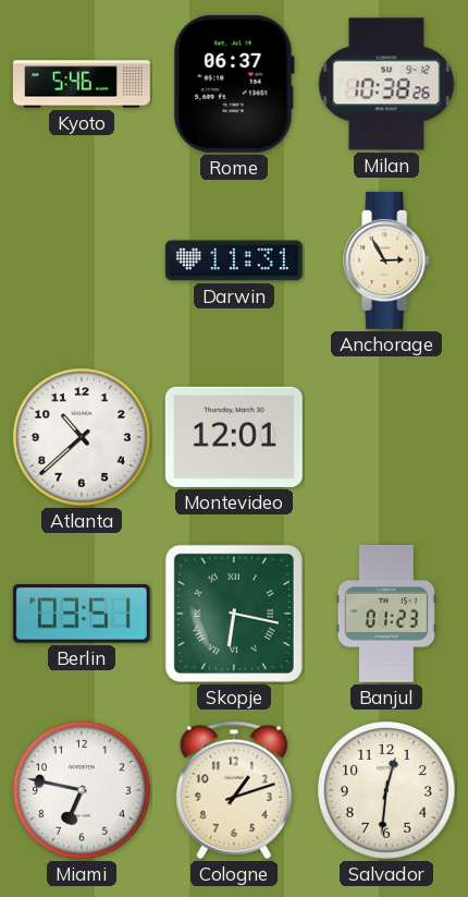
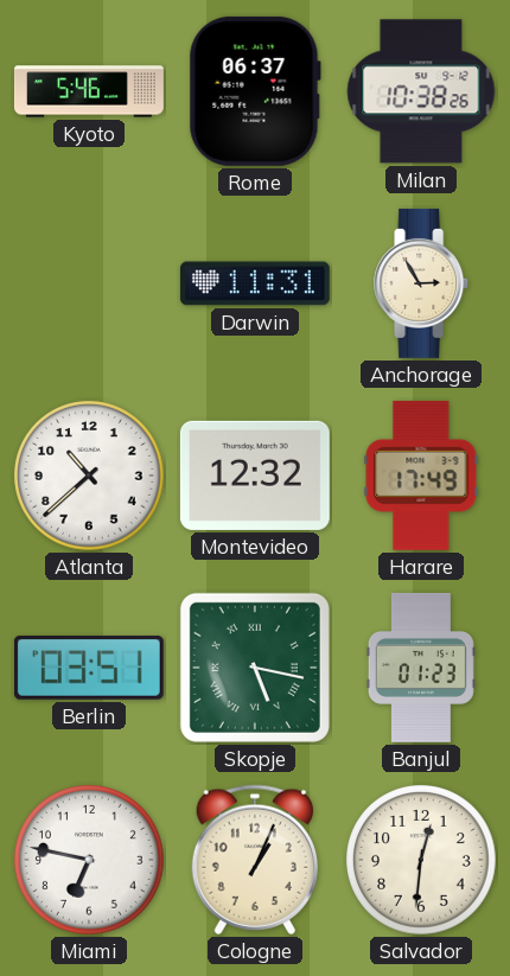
Montevideo: 12:01 -> 12:32 (255, 476)
Harare: none -> 17:49 (421, 476)
Skopje: 6:17 -> 5:17 (255, 668)
Cologne: 1:12 -> 1:04 (255, 860)
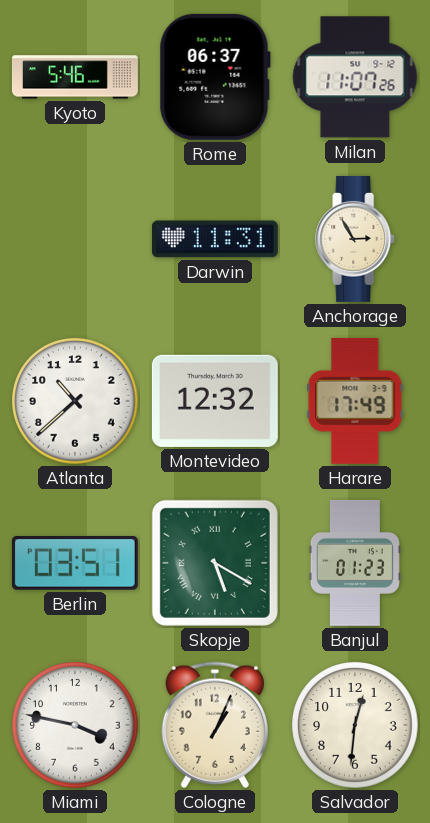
Milan: 10:38 -> 11:07 (355, 77)
Skopje: 5:17 -> 5:20 (215, 563)
Miami: 6:47 -> 3:47 (75, 725)
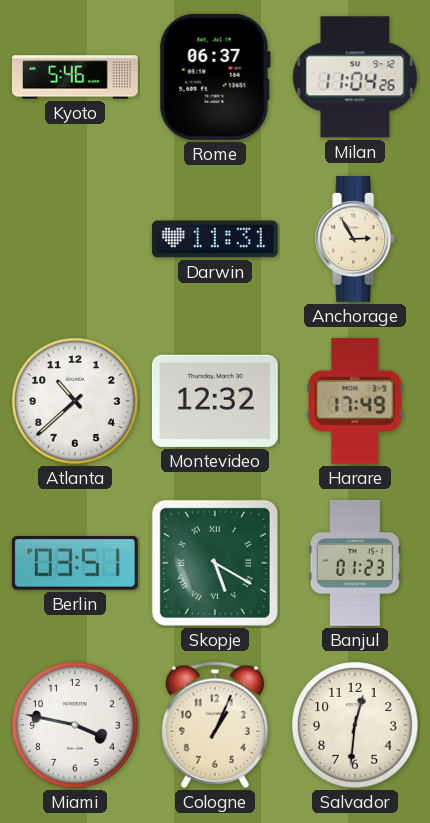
Milan: 11:07 -> 11:04 (355, 77)
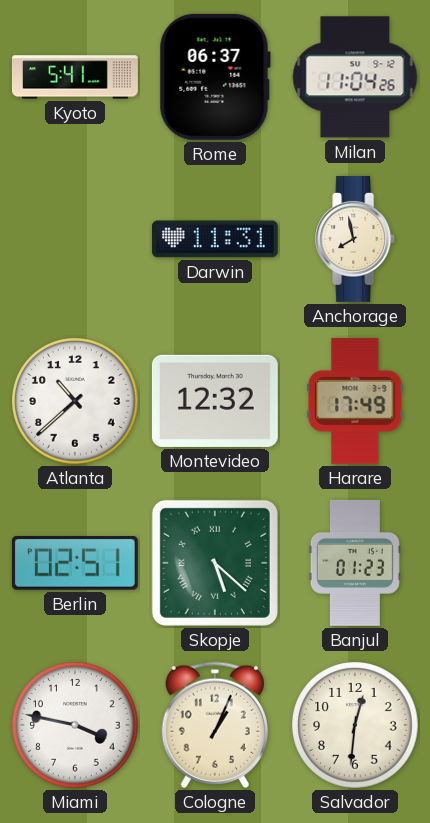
Kyoto: 5:46 -> 5:41 (75, 77)
Anchorage: 2:55 -> 7:58 (356, 239)
Berlin: 03:51 -> 02:51 (75, 563)
Skopje: 5:20 -> 5:22 (215, 563)
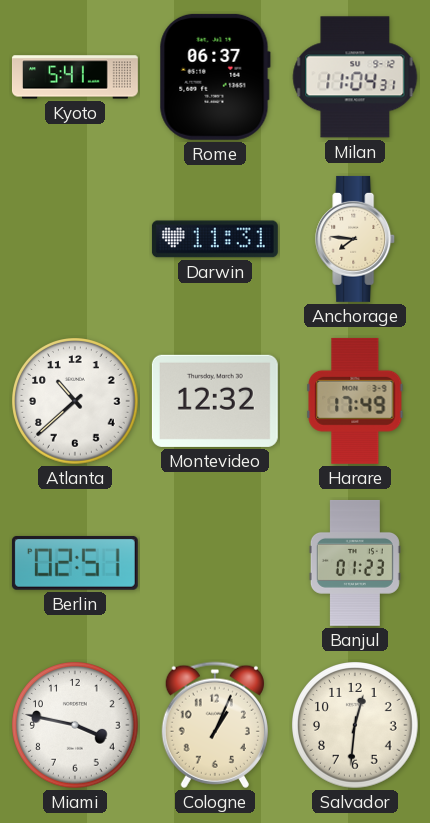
Milan: 11:04:26 -> 11:04:31 (355, 77)
Anchorage: 7:58 -> 7:46 (356, 239)
Skopje: 5:22 -> none (215, 563)
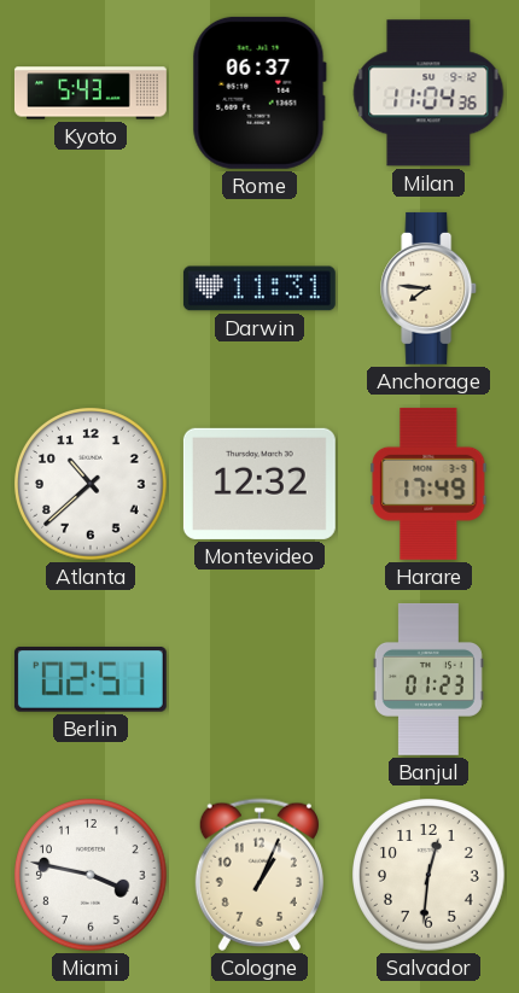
Kyoto: 5:41 -> 5:43 (91, 93)
Milan: 11:04:31 -> 11:04:36 (428, 93)
